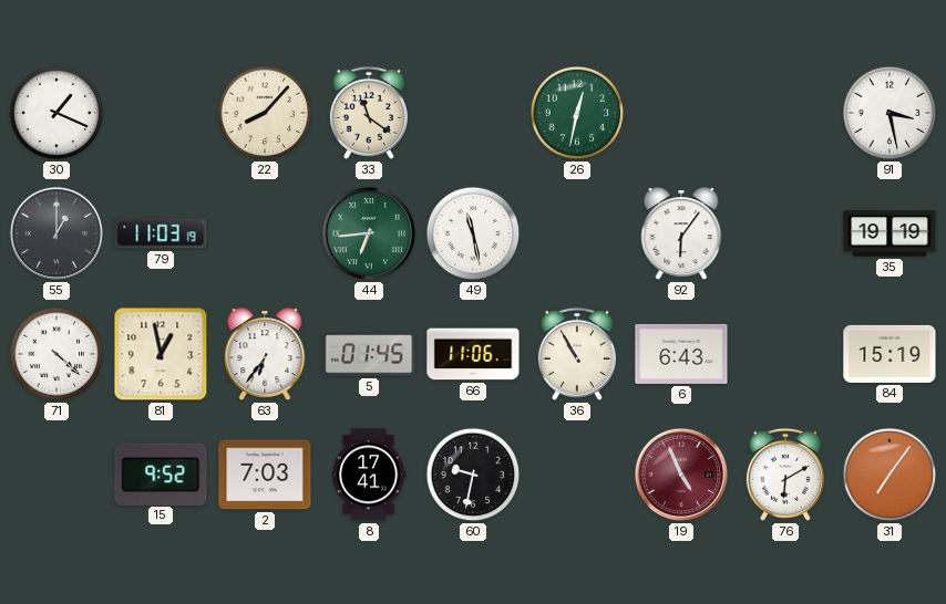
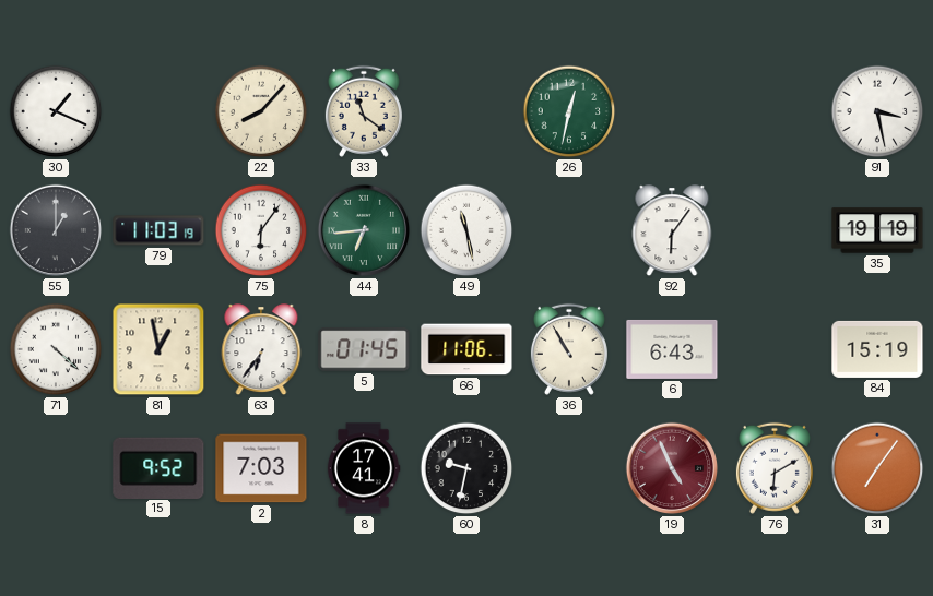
75: none -> 6:06 (261, 230)
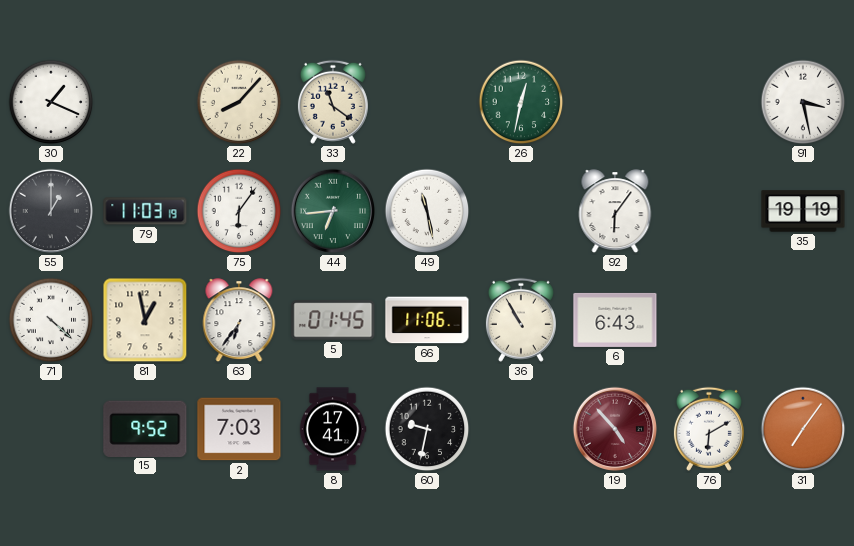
84: 15:19 -> none (877, 349)
19: 4:56 -> 4:53 (615, 429)
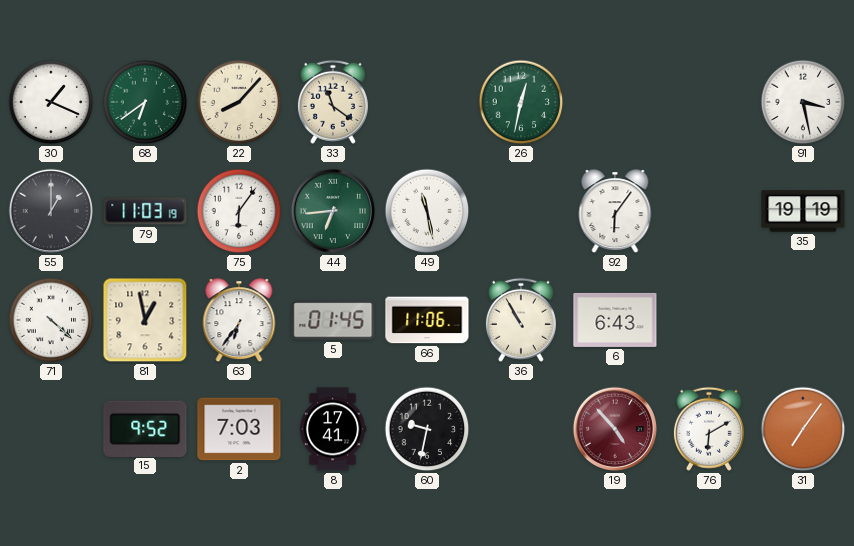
68: none -> 6:39 (145, 102)
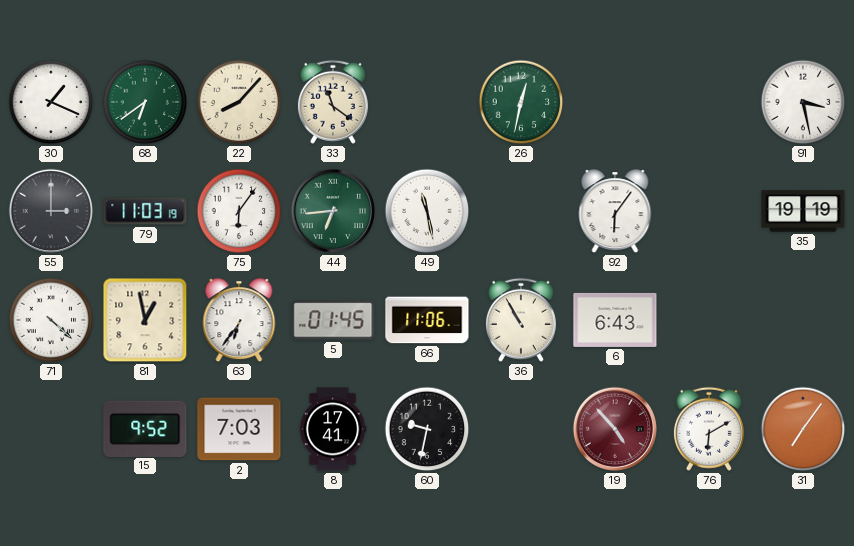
55: 1:00 -> 3:00 (51, 211)
